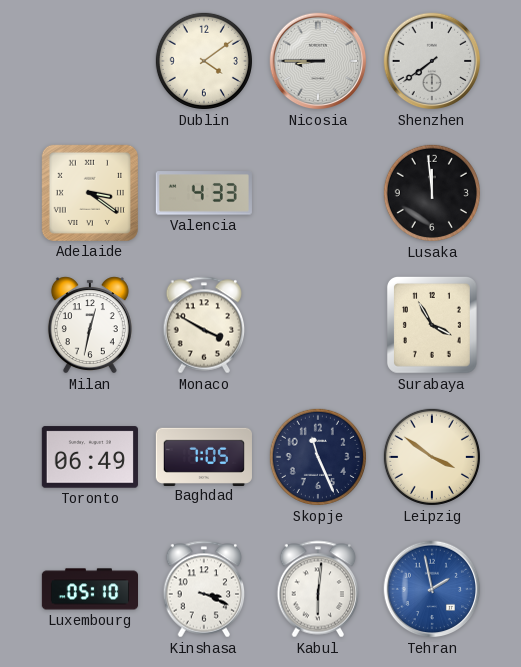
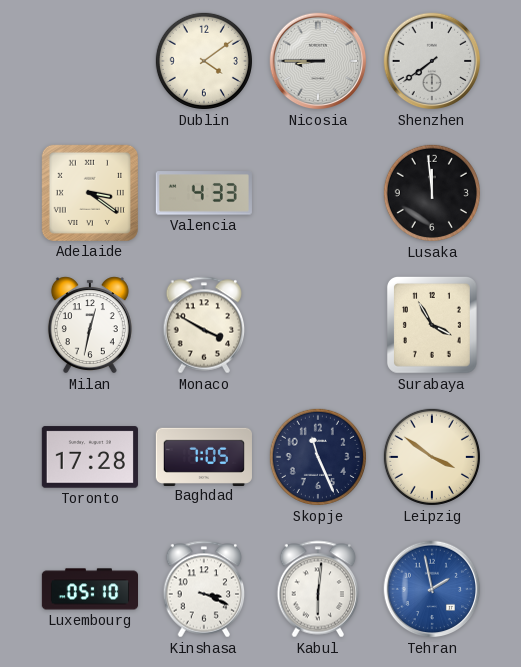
Toronto: 06:49 -> 17:28 (90, 457)
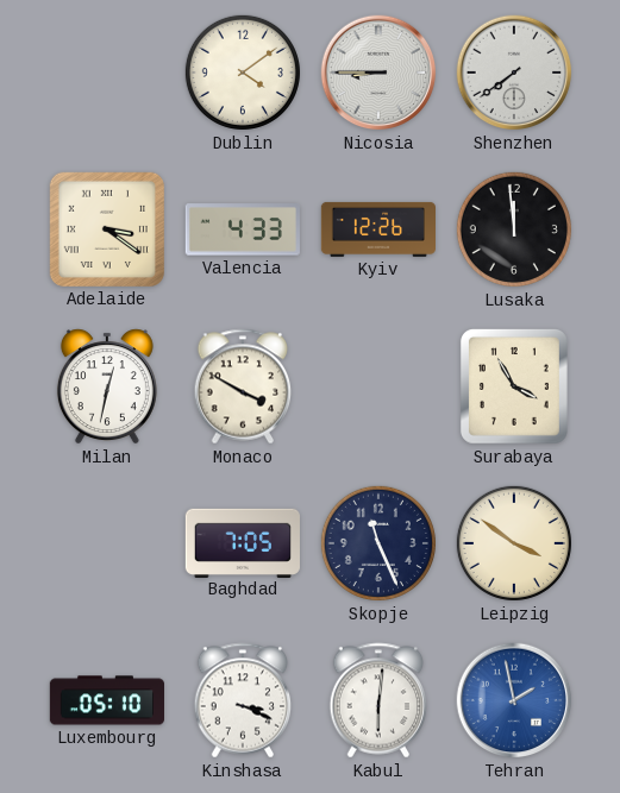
Kyiv: none -> 12:26 (377, 229)
Toronto: 17:28 -> none (90, 457)
